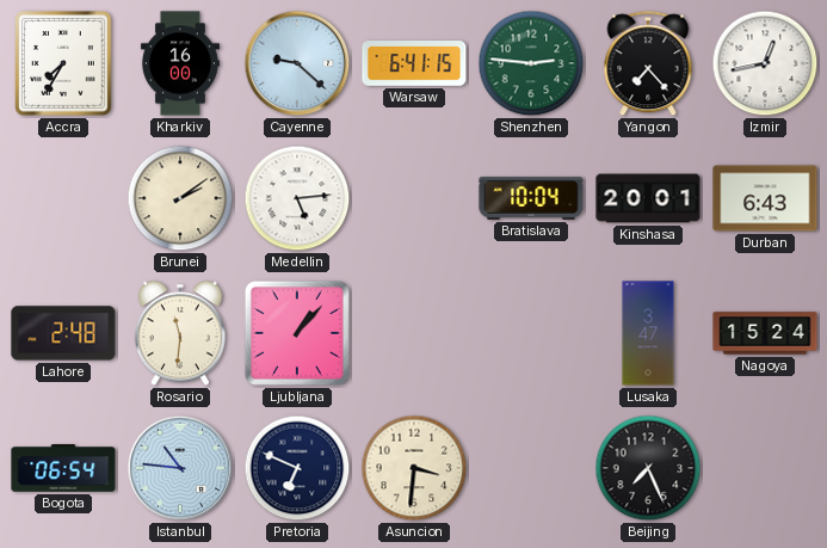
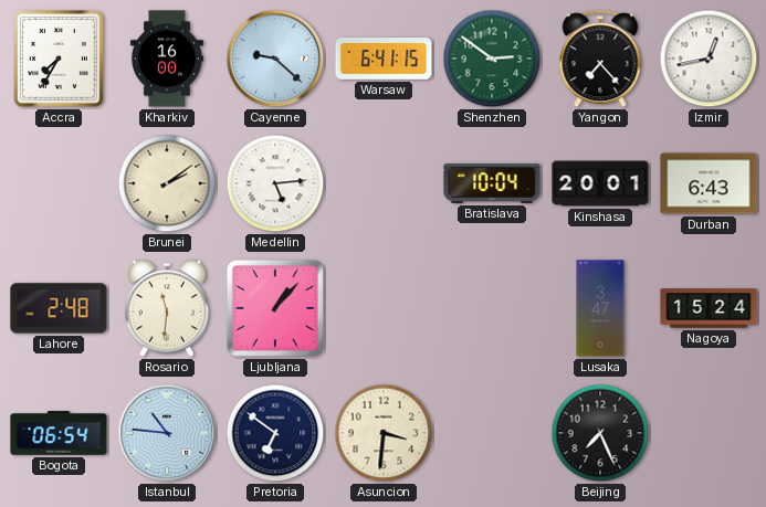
Shenzhen: 2:46 -> 2:51 (492, 59)
Pretoria: 6:49 -> 6:51 (275, 433)
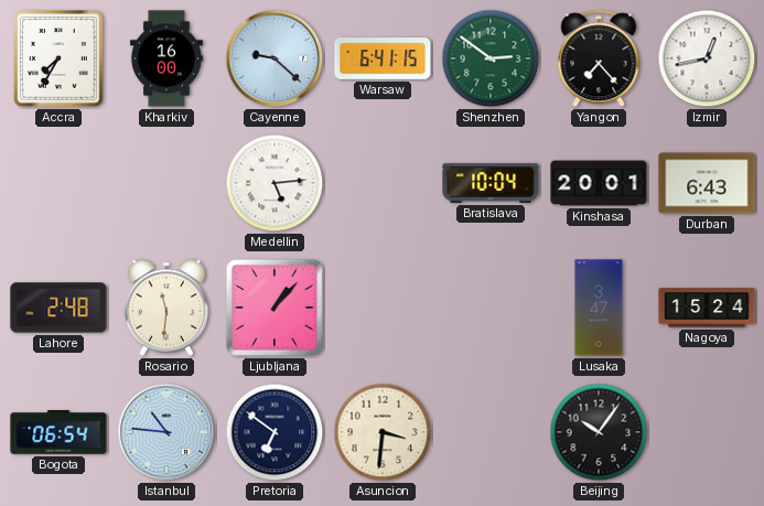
Brunei: 2:09 -> none (167, 183)
Beijing: 7:26 -> 10:06 (599, 432)
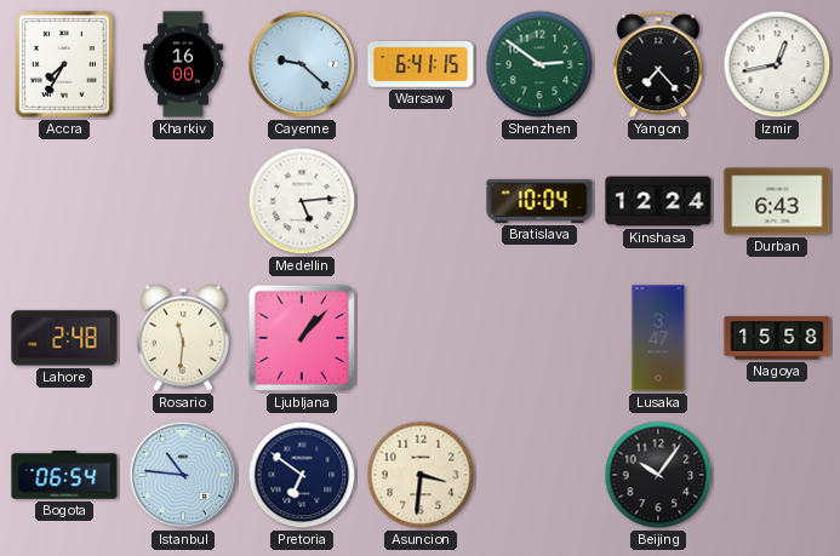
Kinshasa: 20:01 -> 12:24 (658, 201)
Nagoya: 15:24 -> 15:58 (777, 338)
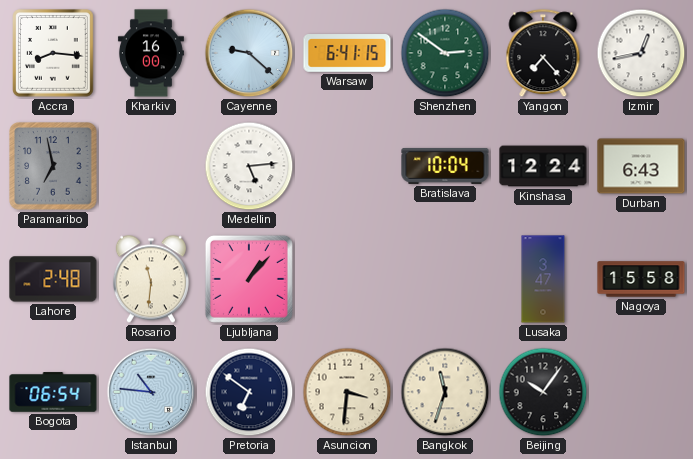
Accra: 7:35 -> 8:16 (54, 54)
Paramaribo: none -> 6:58 (53, 166)
Bangkok: none -> 11:33 (445, 392)
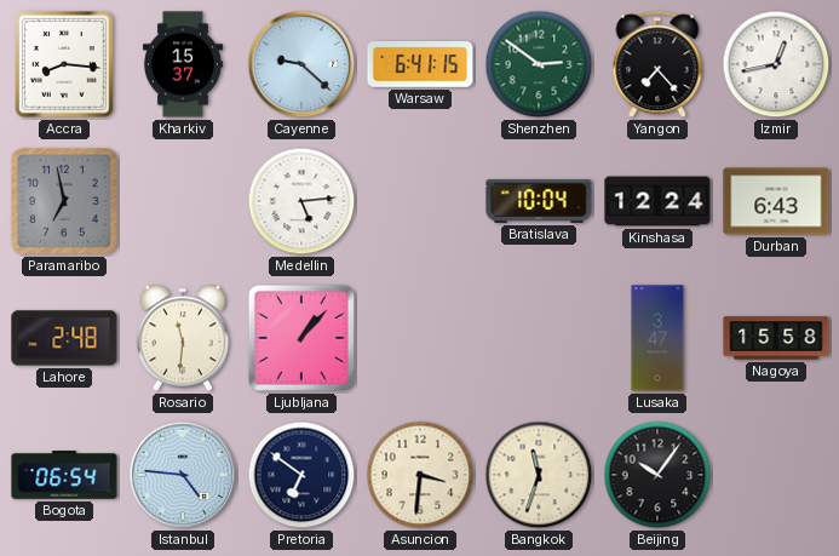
Kharkiv: 16:00 -> 15:37 (183, 64)
Istanbul: 10:46 -> 4:46 (183, 475)
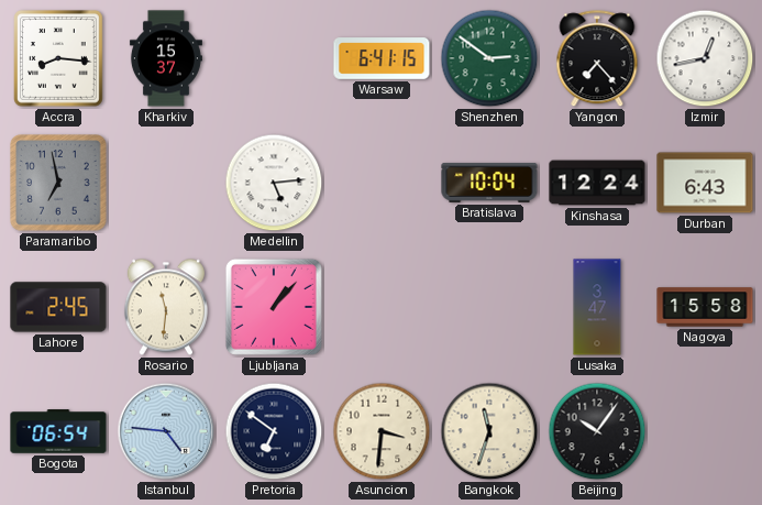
Cayenne: 9:22 -> none (301, 64)
Lahore: 2:48 -> 2:45 (58, 307)
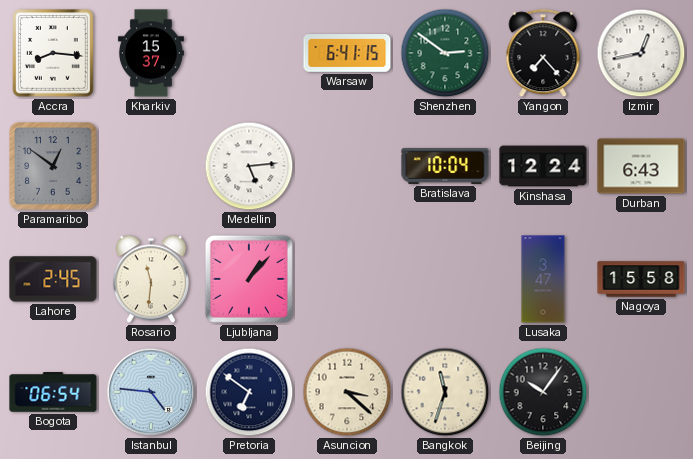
Paramaribo: 6:58 -> 12:51 (53, 166)
Asuncion: 3:31 -> 3:22 (347, 392)
